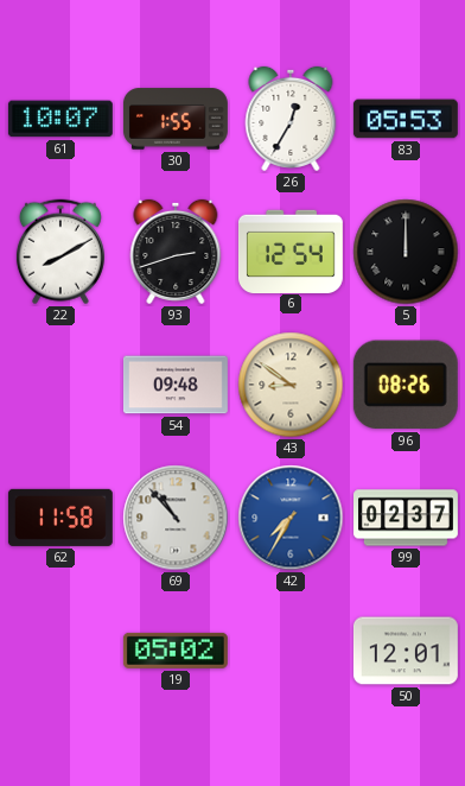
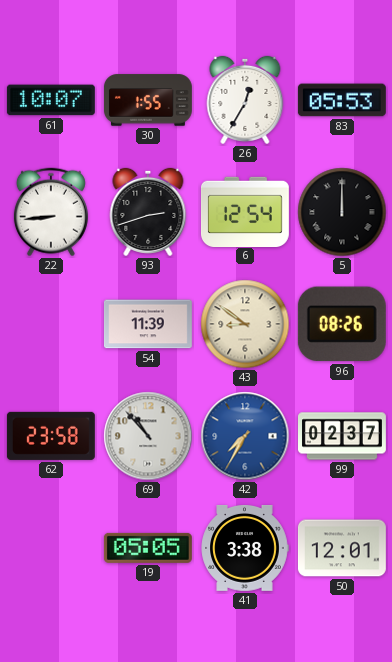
22: 8:10 -> 8:44 (51, 212)
54: 09:48 -> 11:39 (148, 324)
62: 11:58 -> 23:58 (51, 436)
19: 05:02 -> 05:05 (148, 548)
41: none -> 3:38 (245, 548)
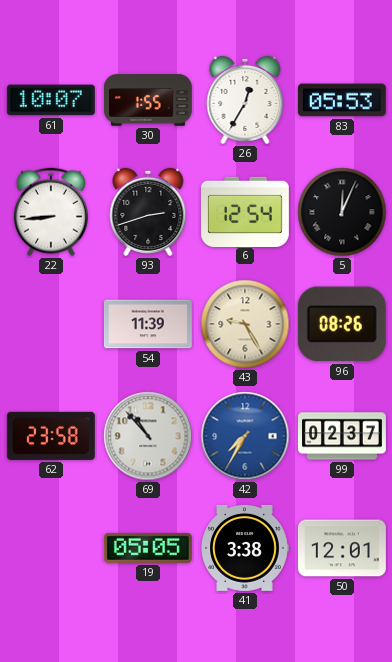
5: 12:00 -> 12:04 (342, 212)
43: 8:51 -> 9:25 (245, 324)
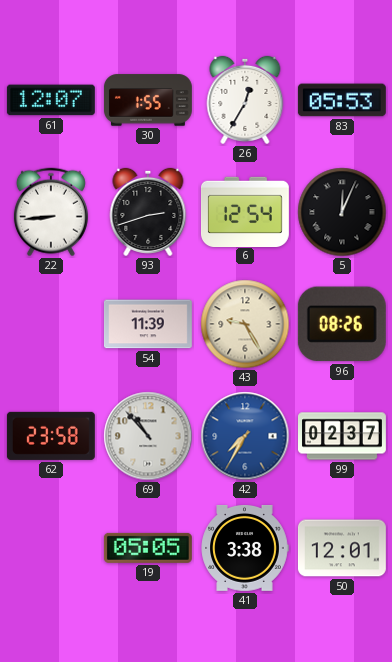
61: 10:07 -> 12:07 (51, 100)
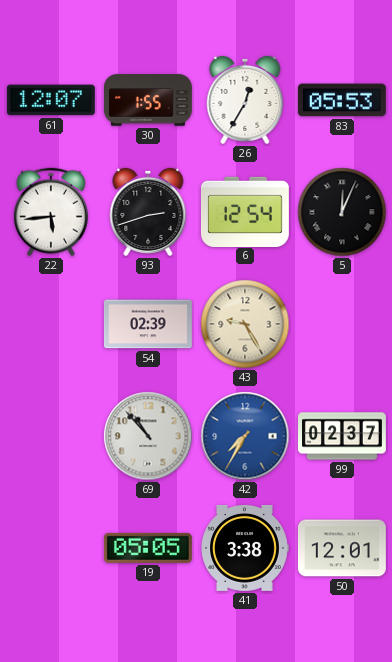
22: 8:44 -> 5:44 (51, 212)
54: 11:39 -> 02:39 (148, 324)
96: 08:26 -> none (342, 324)
62: 23:58 -> none (51, 436)
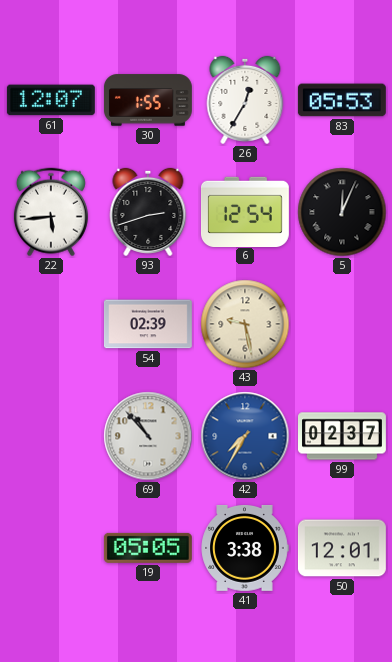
43: 9:25 -> 9:28 (245, 324)
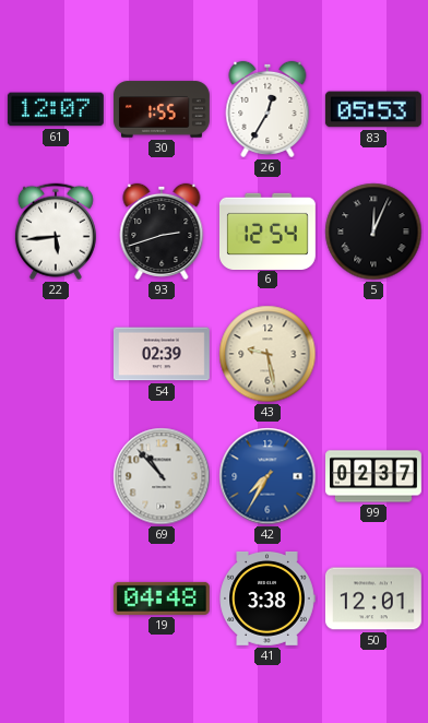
19: 05:05 -> 04:48 (162, 598)
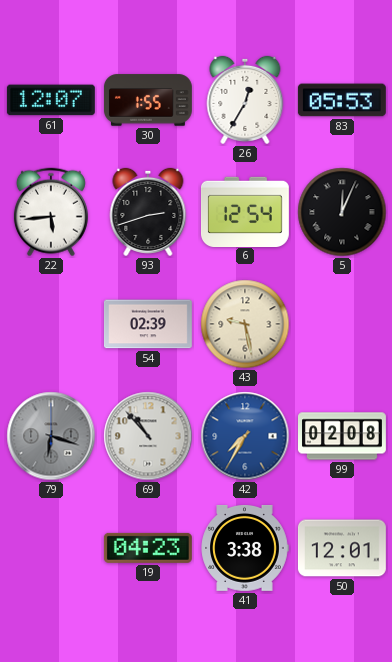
79: none -> 6:18 (51, 436)
99: 02:37 -> 02:08 (343, 436)
19: 04:48 -> 04:23 (148, 548)
